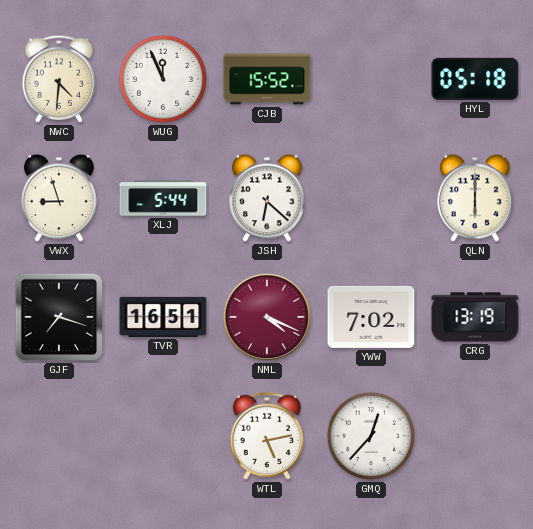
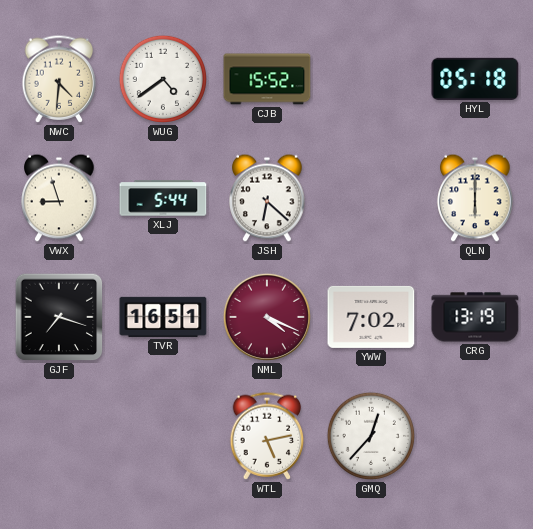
WUG: 11:56 -> 4:39 (163, 79)
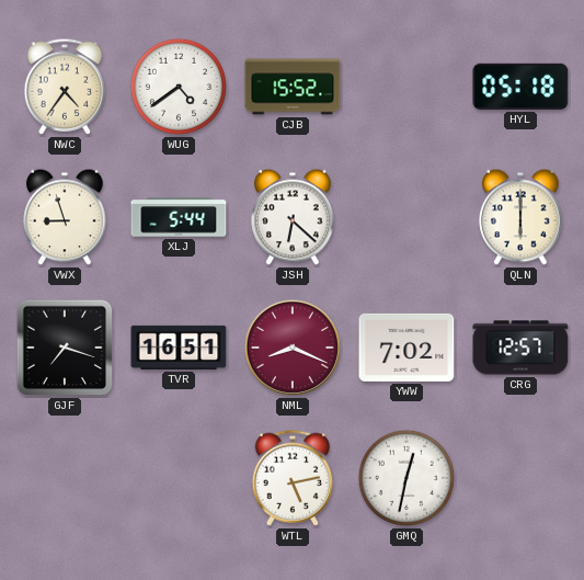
NWC: 4:31 -> 4:36 (65, 87)
NML: 4:19 -> 8:19 (293, 348)
CRG: 13:19 -> 12:57 (520, 348)
GMQ: 12:37 -> 12:32 (406, 478)
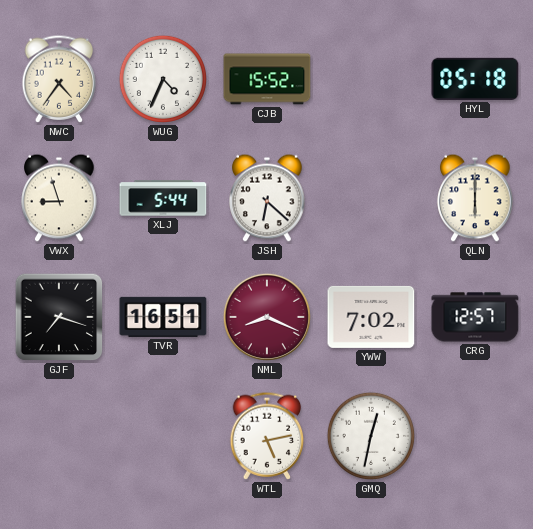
WUG: 4:39 -> 4:34 (163, 79)
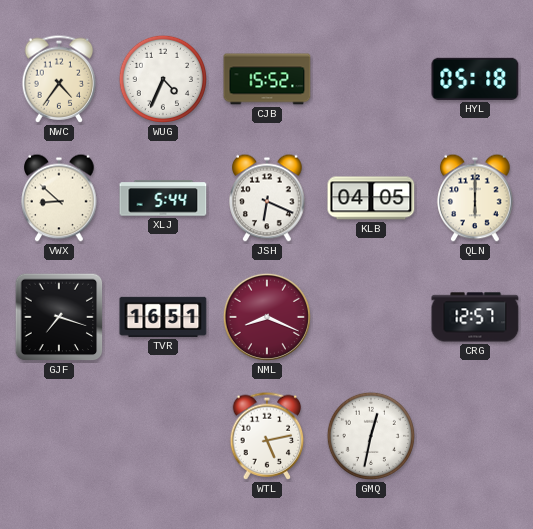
VWX: 8:57 -> 8:52 (59, 198)
JSH: 6:22 -> 6:19 (267, 198)
KLB: none -> 04:05 (371, 198)
YWW: 7:02 -> none (371, 317)
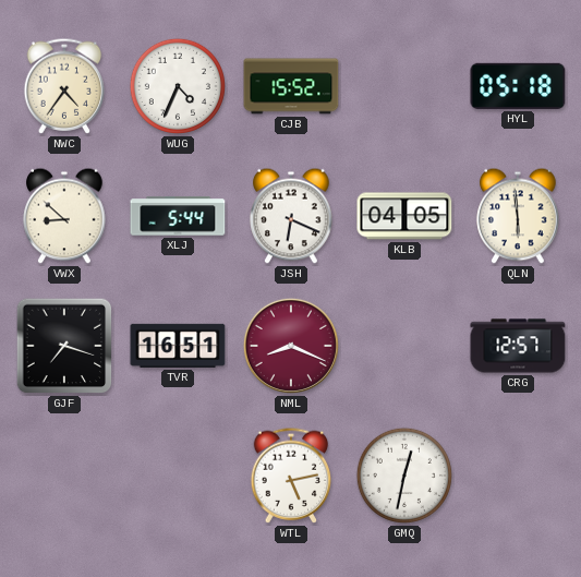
QLN: 6:00 -> 5:59 (518, 216)
